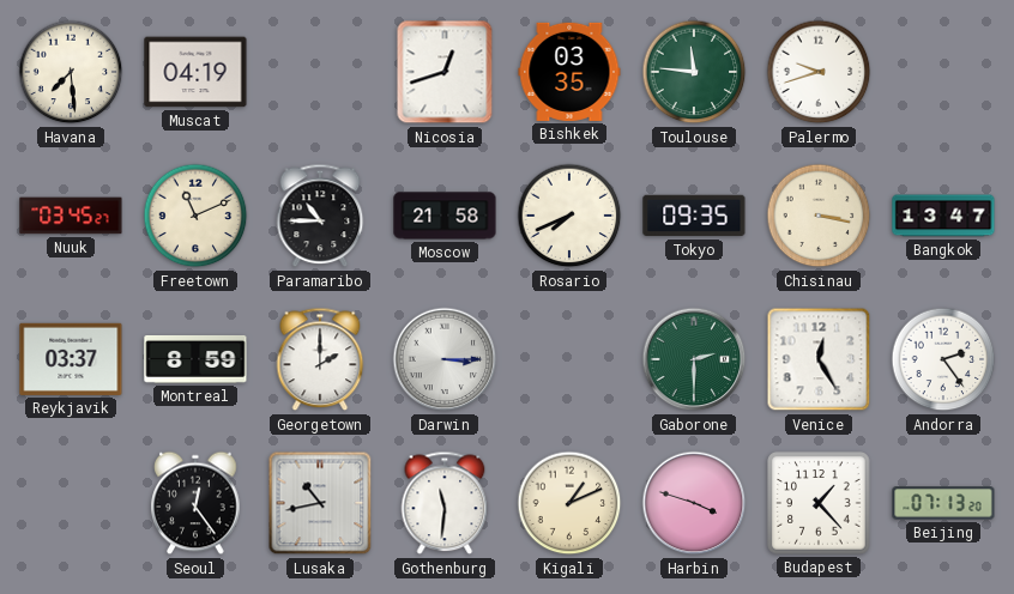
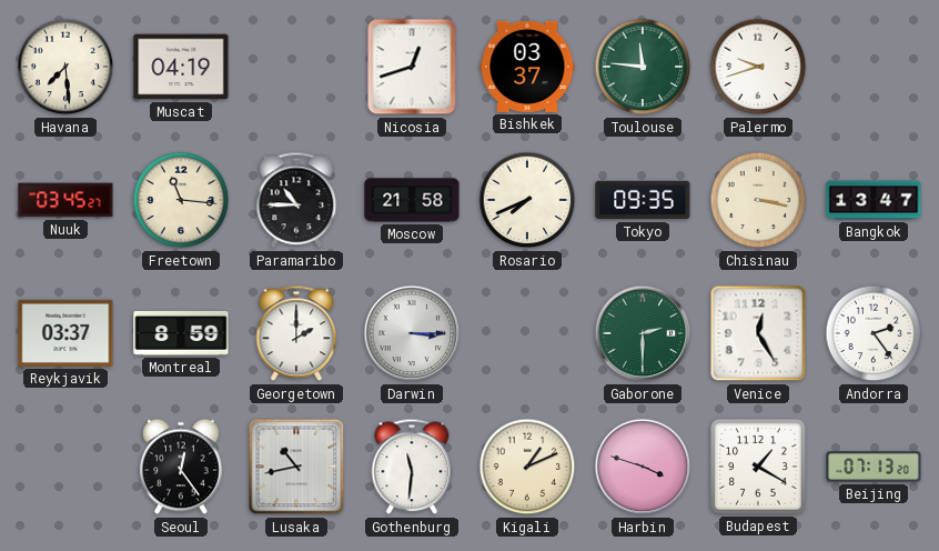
Bishkek: 03:35 -> 03:37 (527, 67)
Freetown: 11:11 -> 11:16 (181, 200)
Budapest: 1:23 -> 1:20 (758, 467)
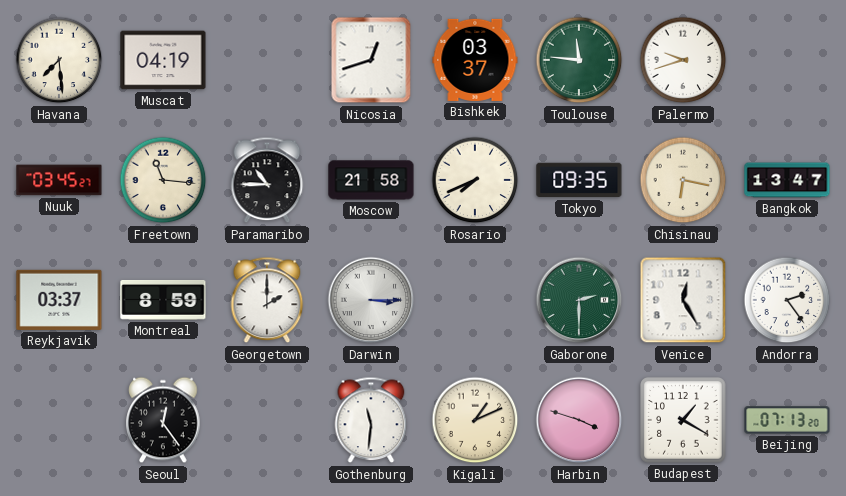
Chisinau: 3:17 -> 6:17 (683, 180)
Lusaka: 10:43 -> none (296, 467)
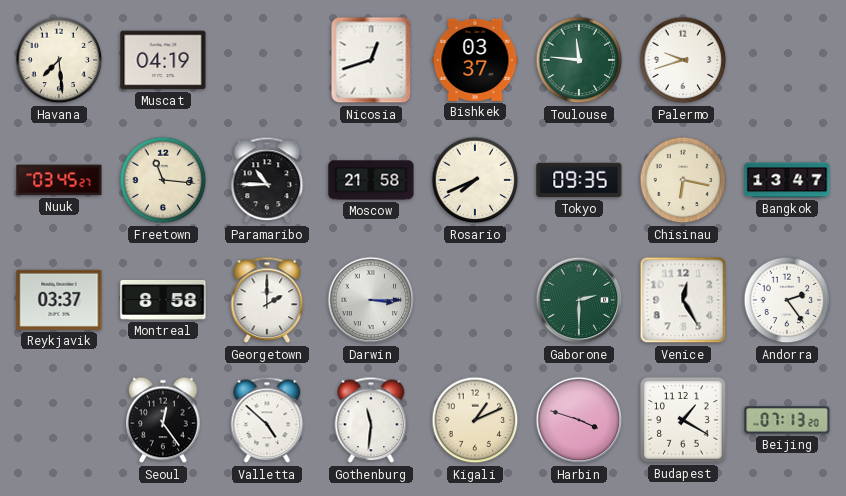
Montreal: 8:59 -> 8:58 (163, 300)
Valletta: none -> 4:52 (267, 420)
